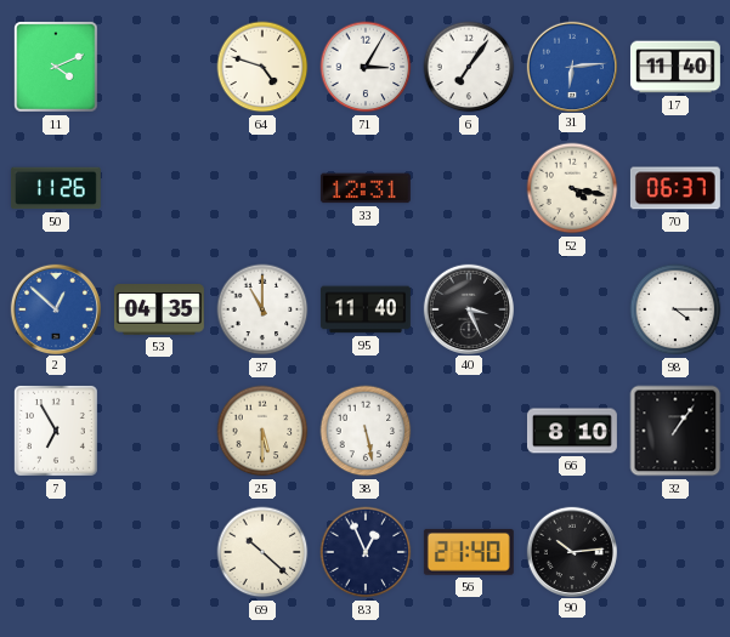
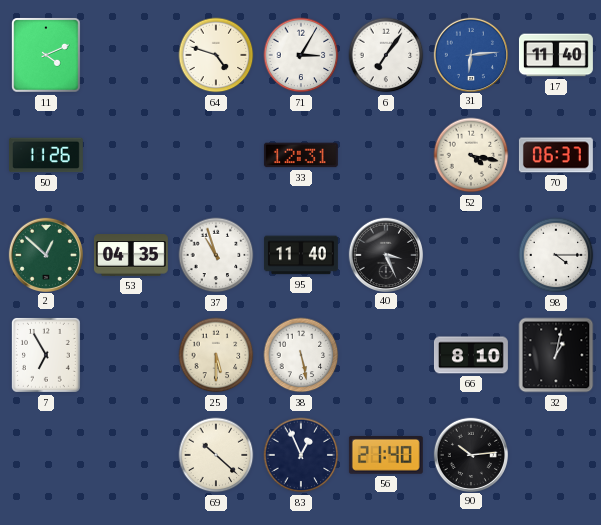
2 dial: blue -> green (45, 254)
37: 11:00 -> 10:57 (216, 255)
32: 1:06 -> 1:02 (556, 355)
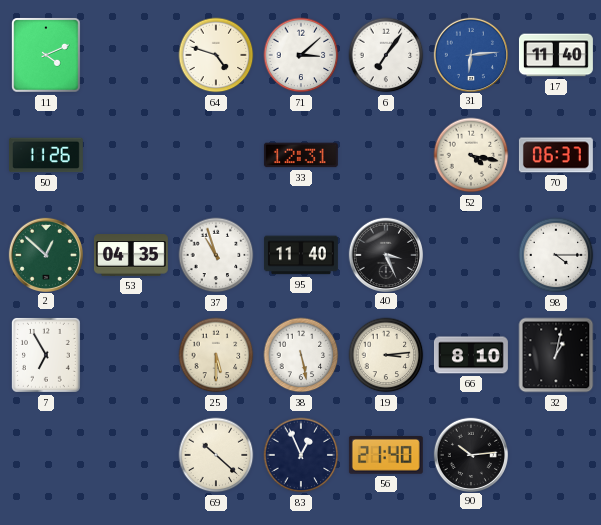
71: 3:05 -> 3:08 (301, 55)
19: none -> 3:14 (386, 355)
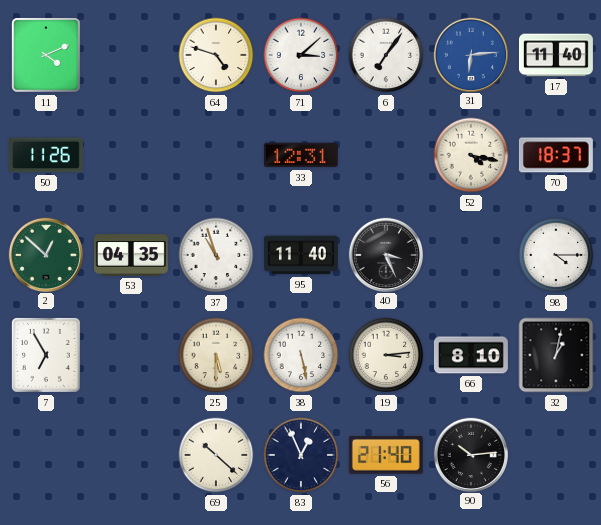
70: 06:37 -> 18:37 (556, 155)
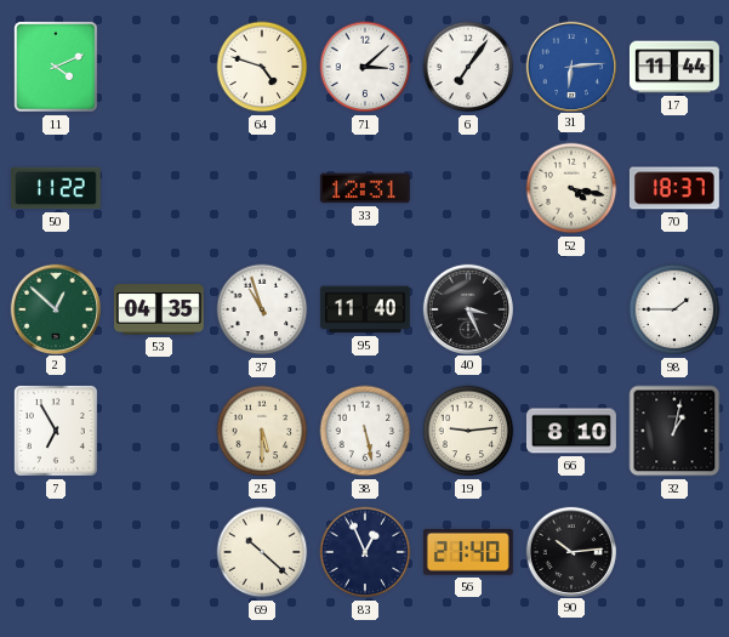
17: 11:40 -> 11:44 (674, 67)
50: 11:26 -> 11:22 (56, 188)
98: 4:15 -> 1:45 (674, 309)
19: 3:14 -> 9:14 (468, 431)
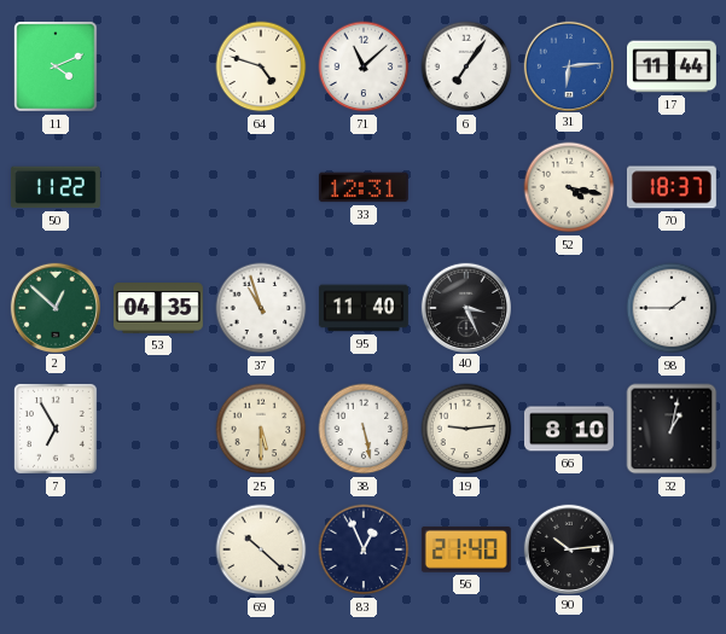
71: 3:08 -> 11:08 (364, 66)
